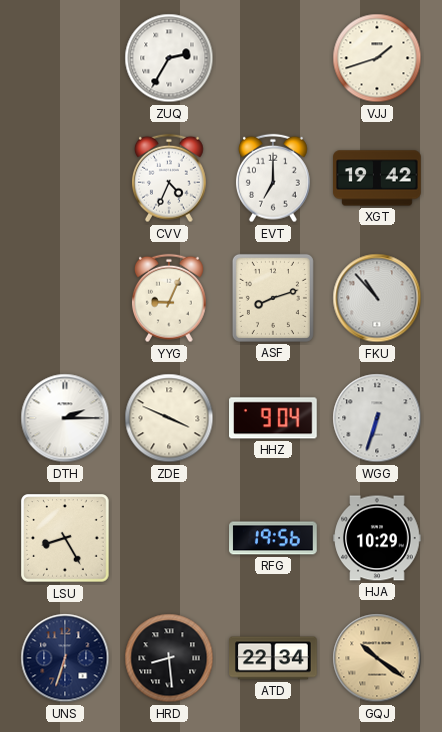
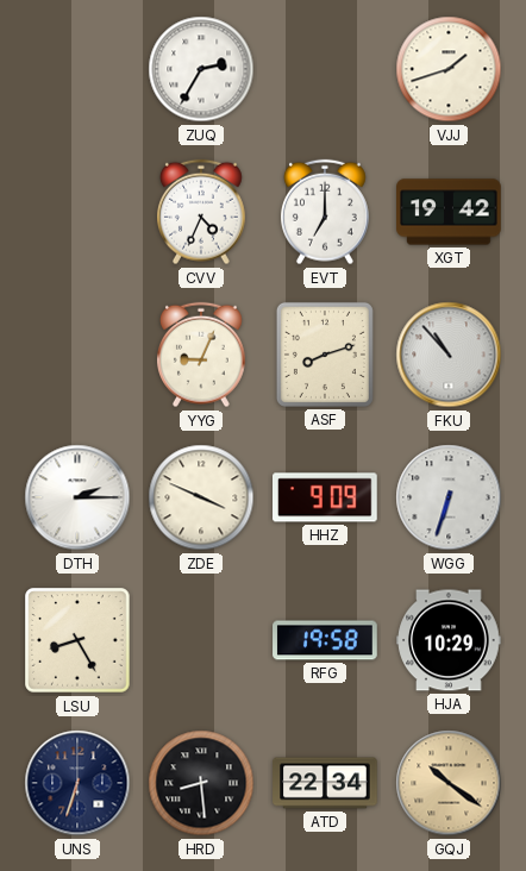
HHZ: 9:04 -> 9:09 (326, 497)
RFG: 19:56 -> 19:58 (325, 640)
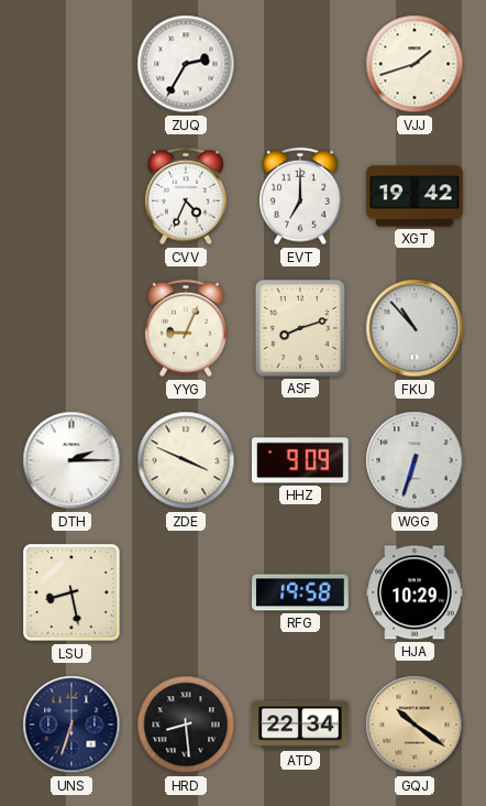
LSU: 8:25 -> 8:28 (71, 592)
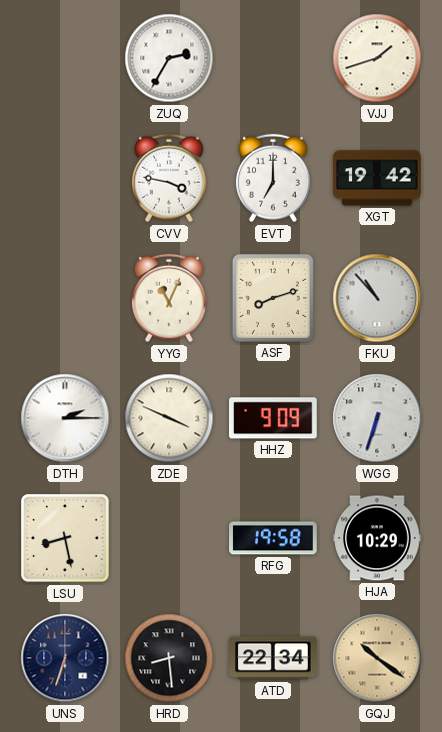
CVV: 4:34 -> 3:47 (169, 178)
YYG: 9:04 -> 11:04 (169, 298)
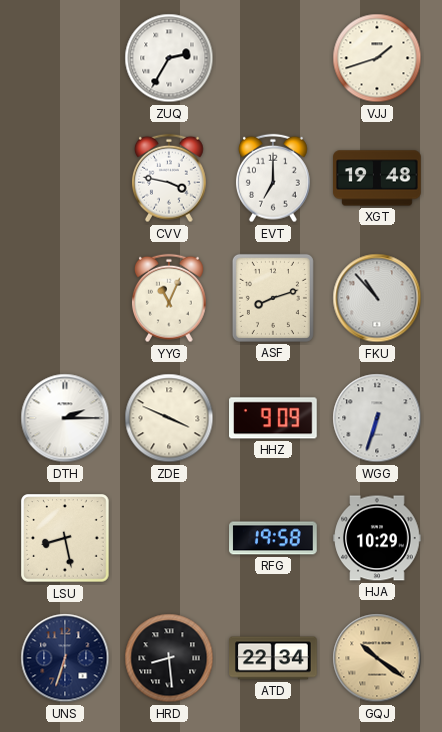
XGT: 19:42 -> 19:48 (377, 178)
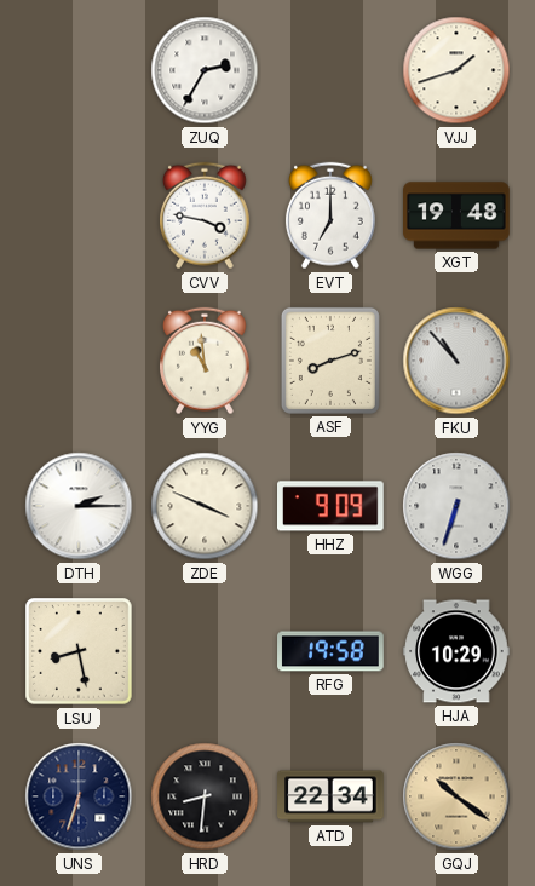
YYG: 11:04 -> 10:59 (205, 361)
HRD: 8:29 -> 8:31 (205, 796)
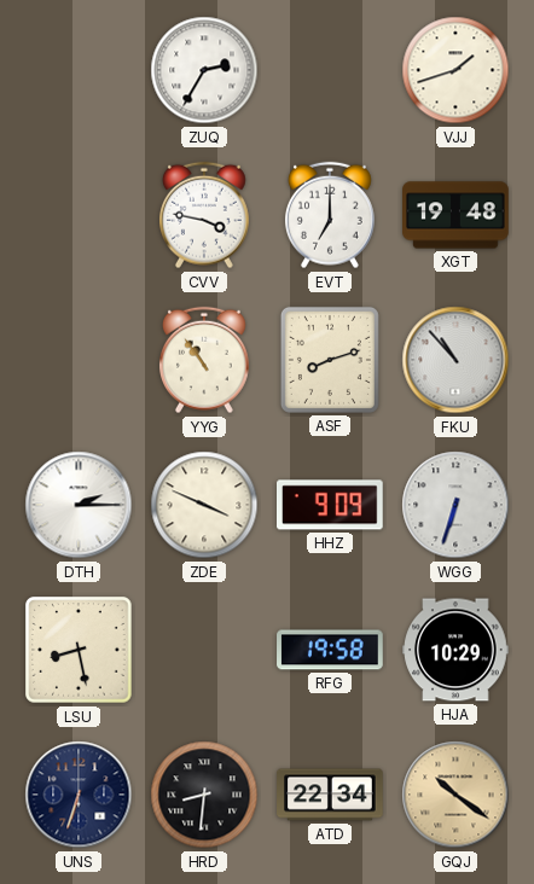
YYG: 10:59 -> 10:54 (204, 360)
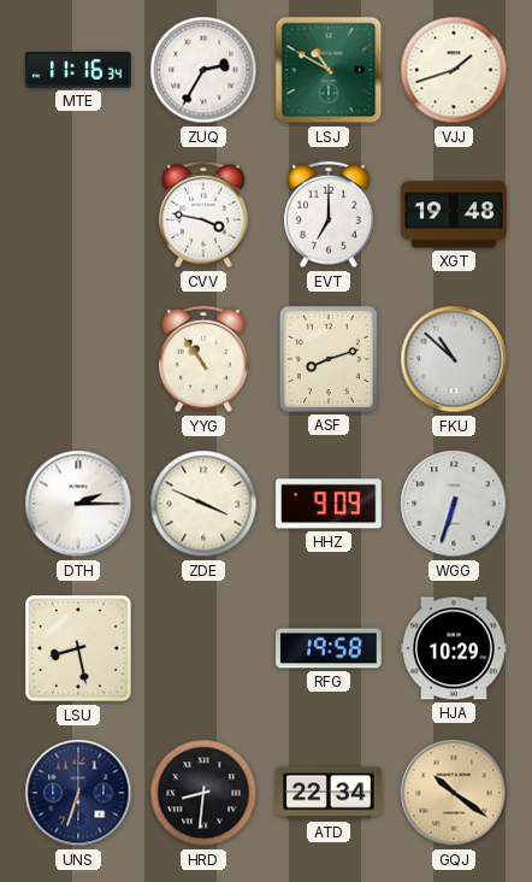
MTE: none -> 11:16 (78, 70)
LSJ: none -> 10:50 (329, 70)
FKU: 10:53 -> 10:52 (454, 359)
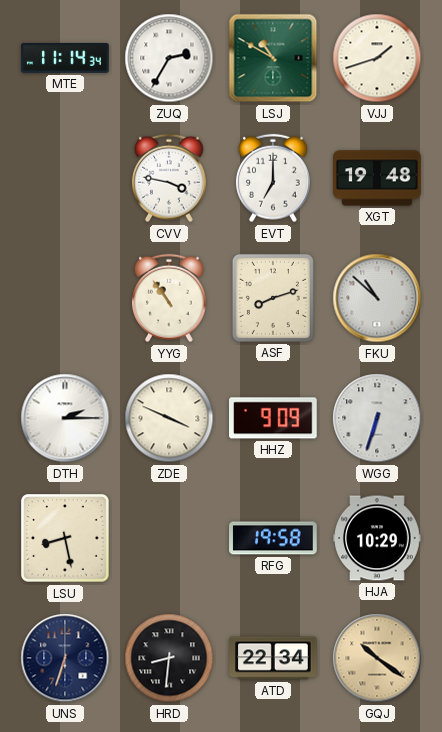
MTE: 11:16 -> 11:14 (65, 58)
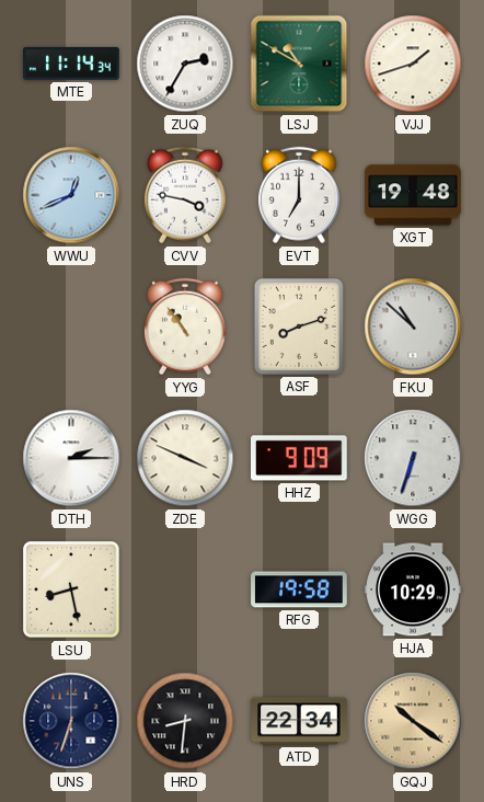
WWU: none -> 12:41 (71, 195)
